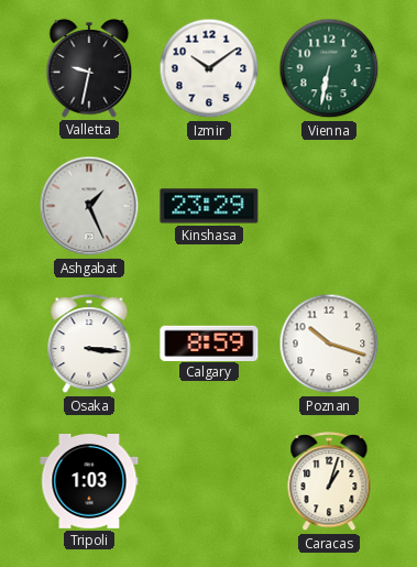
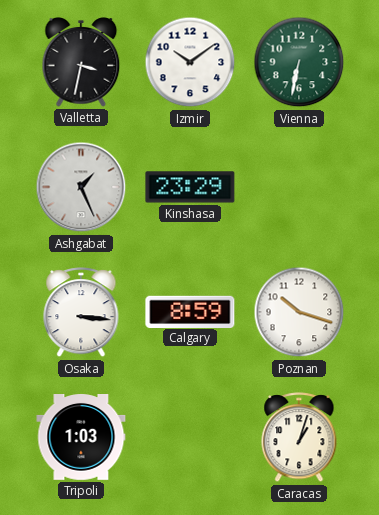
Valletta: 9:32 -> 3:32 (81, 62)
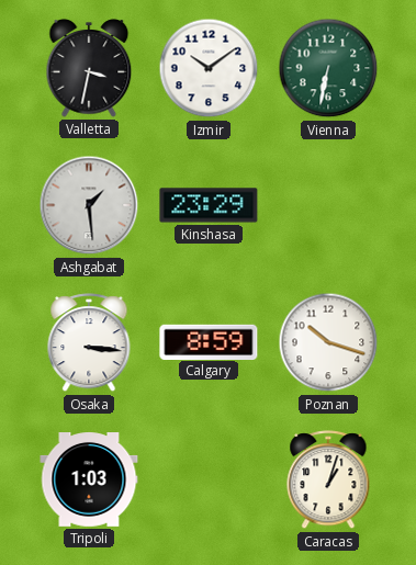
Ashgabat: 1:26 -> 1:29 (89, 205)
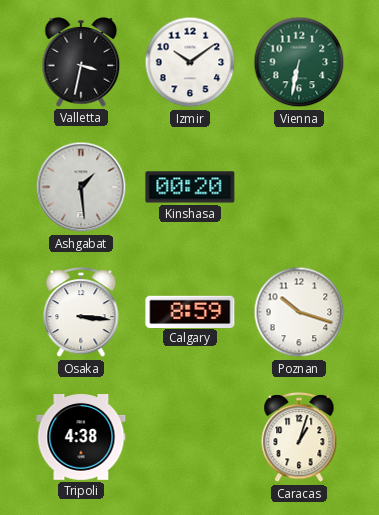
Kinshasa: 23:29 -> 00:20 (190, 187)
Tripoli: 1:03 -> 4:38 (81, 438)
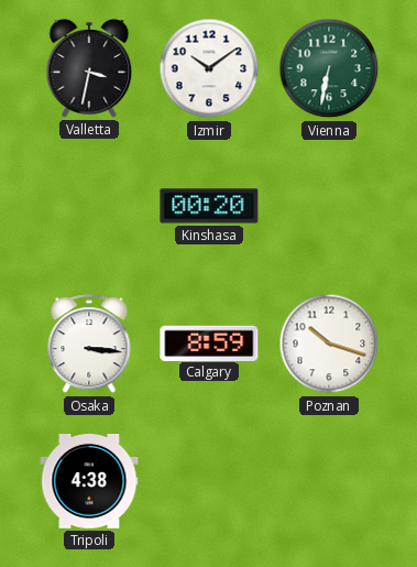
Ashgabat: 1:29 -> none (81, 187)
Caracas: 1:03 -> none (299, 438)
